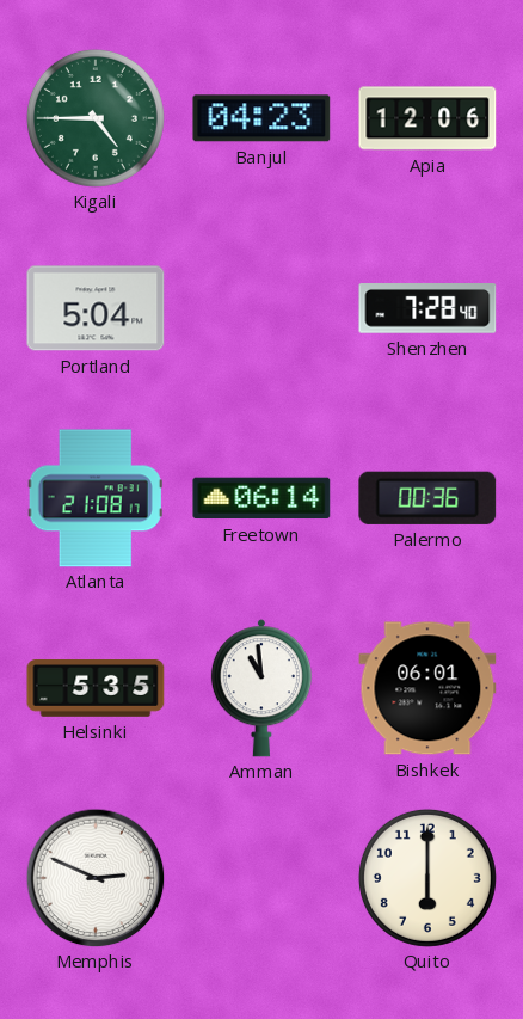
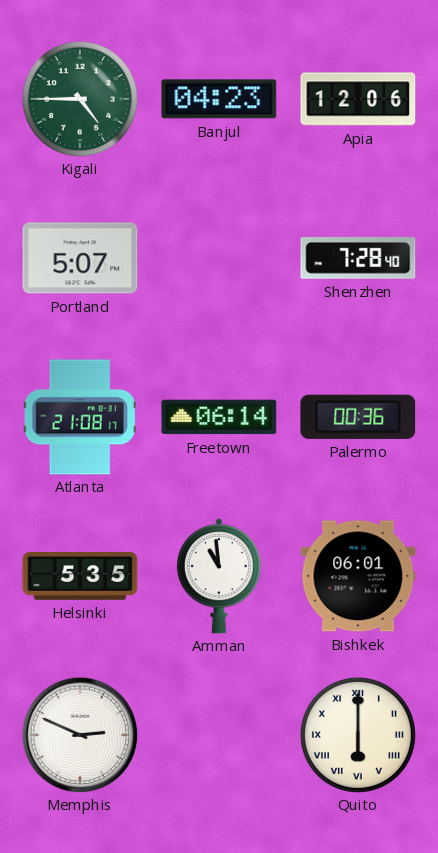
Portland: 5:04 -> 5:07 (80, 258)
Quito numerals: Arabic -> Roman (358, 735)
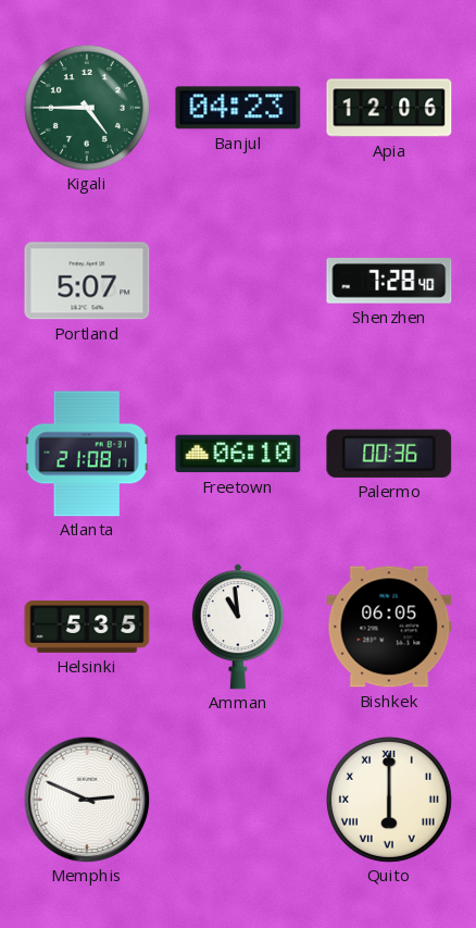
Freetown: 06:14 -> 06:10 (238, 454)
Bishkek: 06:01 -> 06:05 (389, 627)
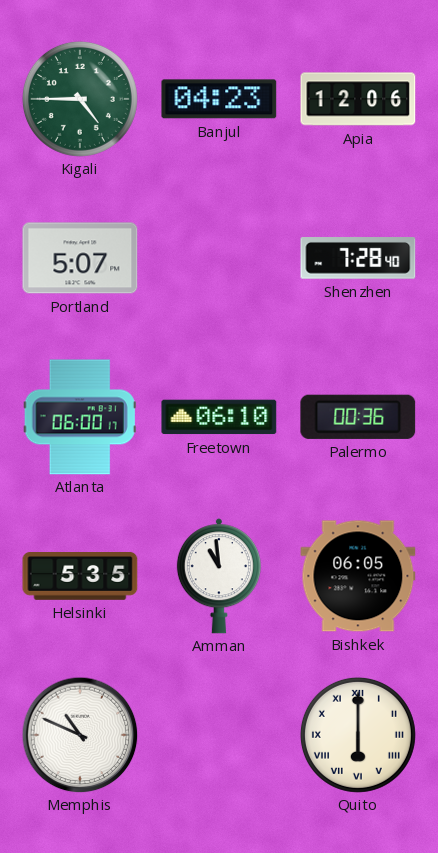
Atlanta: 21:08 -> 06:00 (80, 417)
Memphis: 2:49 -> 10:49 (80, 735)
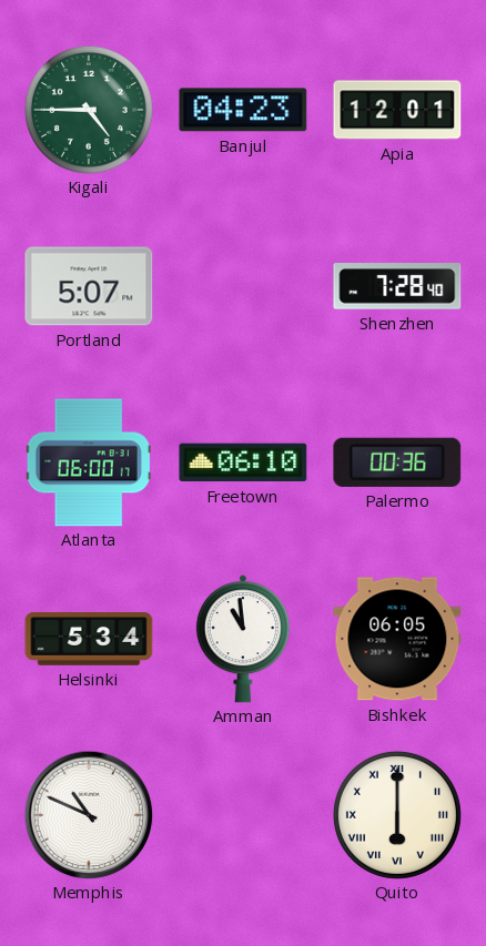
Apia: 12:06 -> 12:01 (397, 110)
Helsinki: 5:35 -> 5:34 (89, 639)
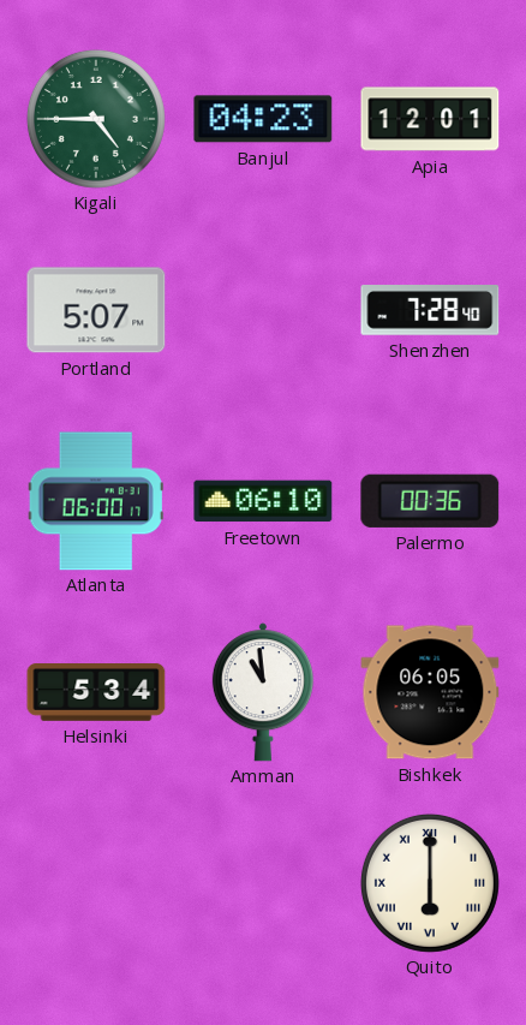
Memphis: 10:49 -> none (89, 815)
